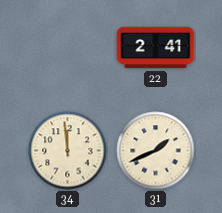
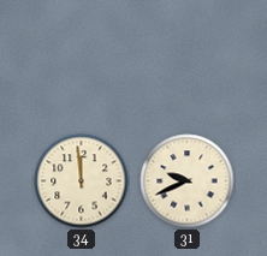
22: 2:41 -> none (156, 48)
31: 1:41 -> 9:41 (188, 181)
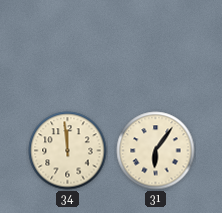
31: 9:41 -> 6:06 (156, 151)
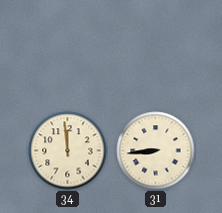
31: 6:06 -> 8:44 (156, 151)
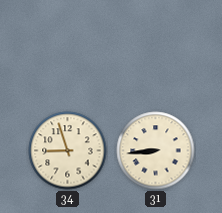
34: 11:59 -> 8:57 (68, 151)
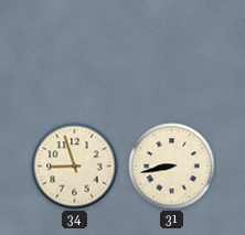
31: 8:44 -> 8:43 (172, 167)
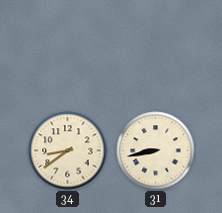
34: 8:57 -> 8:39 (68, 151)
